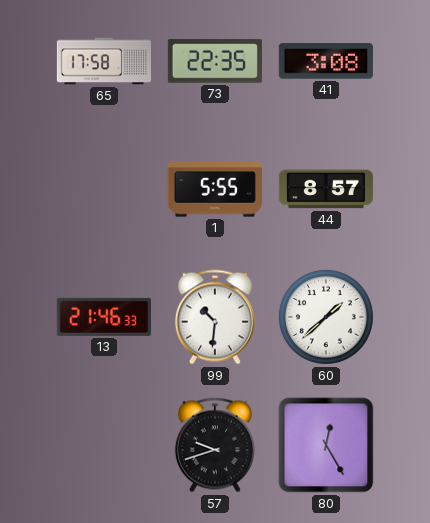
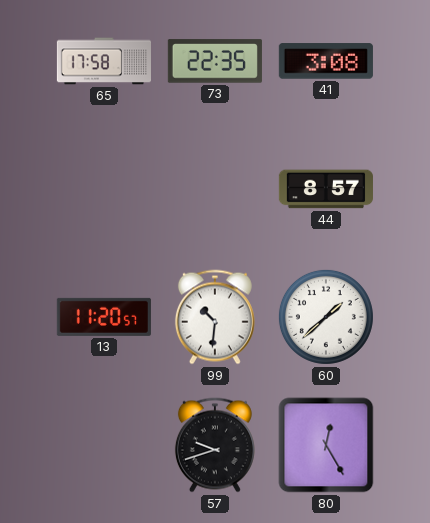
1: 5:55 -> none (215, 189)
13: 21:46 -> 11:20 (104, 317)
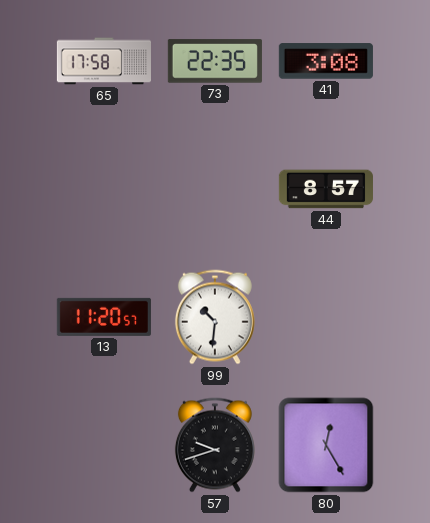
60: 1:38 -> none (326, 317)
